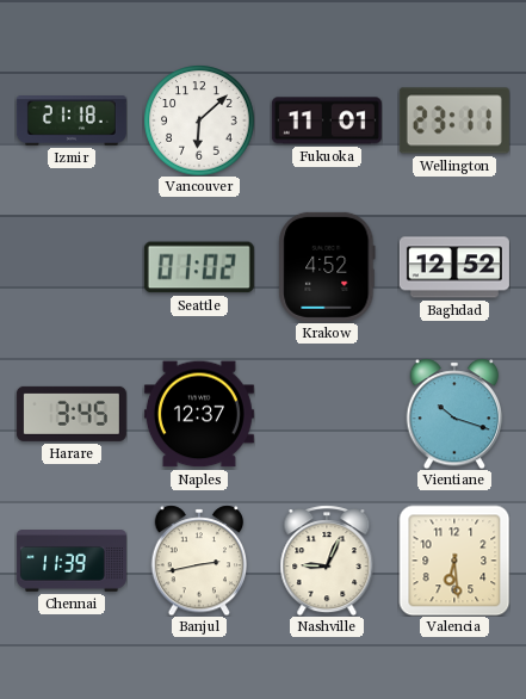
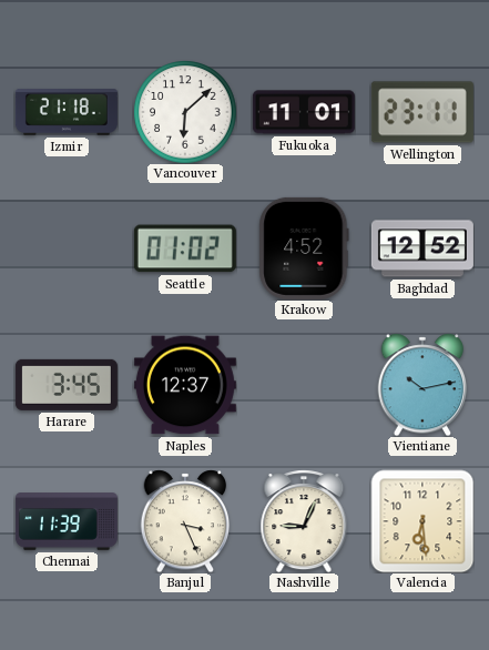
Vientiane: 10:18 -> 10:13 (422, 385)
Banjul: 2:43 -> 3:26 (185, 521)
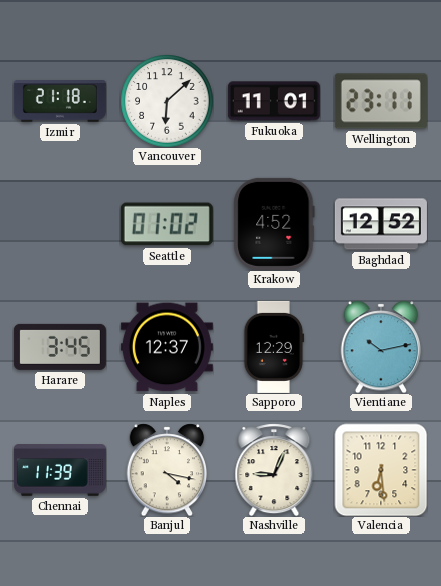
Sapporo: none -> 12:29 (274, 347)
Banjul: 3:26 -> 4:17 (167, 470)
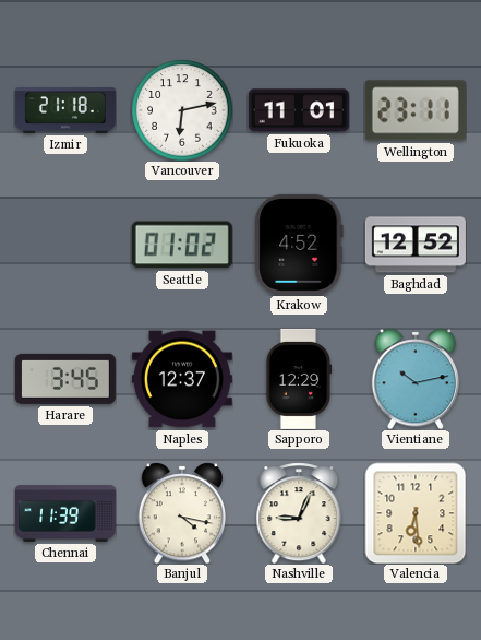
Vancouver: 6:08 -> 6:13 (182, 110)
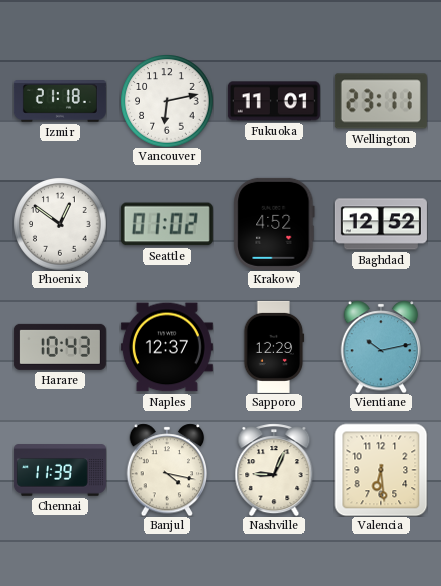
Phoenix: none -> 12:51 (60, 224)
Harare: 3:45 -> 10:43 (60, 347)
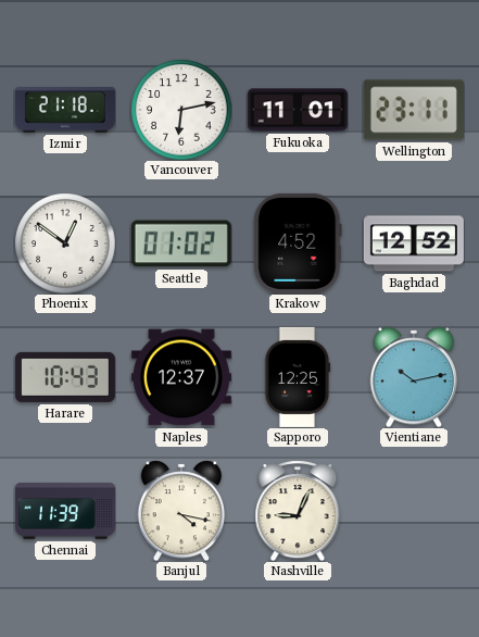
Sapporo: 12:29 -> 12:25 (298, 377)
Valencia: 6:29 -> none (381, 470)
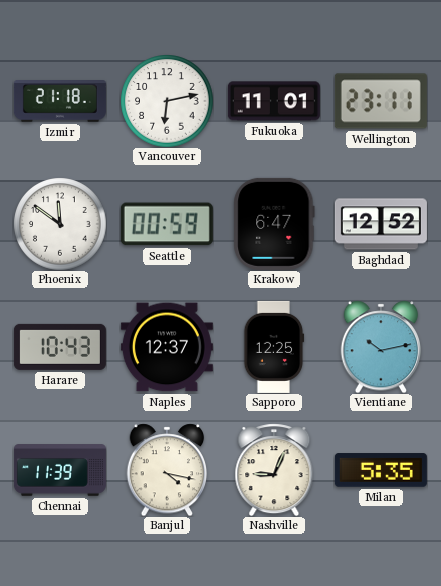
Phoenix: 12:51 -> 11:51 (60, 224)
Seattle: 01:02 -> 00:59 (167, 224)
Krakow: 4:52 -> 6:47 (274, 224)
Milan: none -> 5:35 (381, 470)
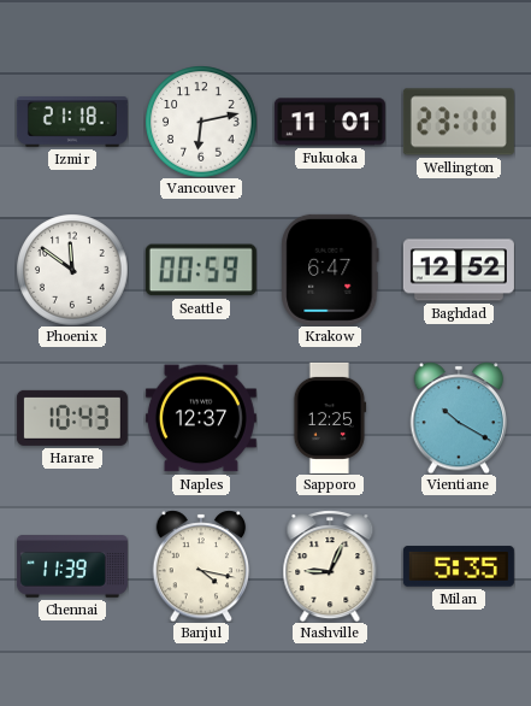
Vientiane: 10:13 -> 10:20 (459, 418)
